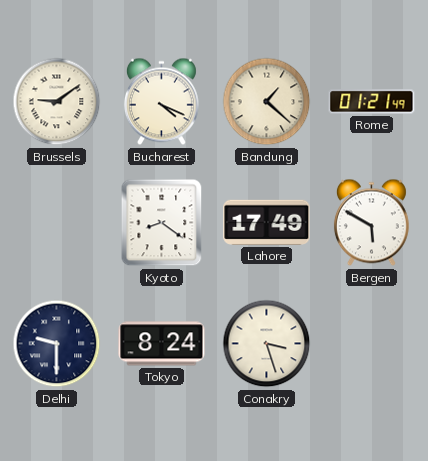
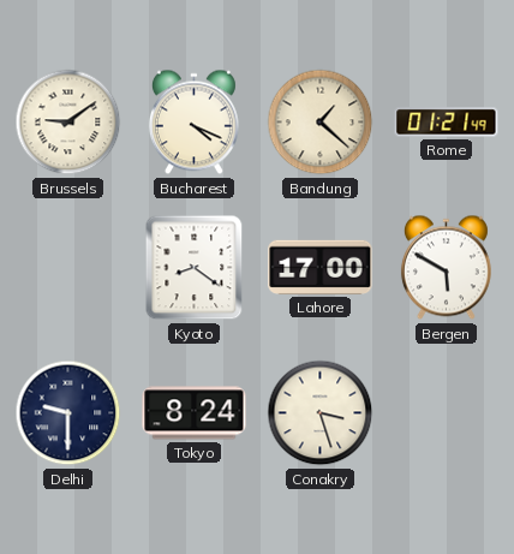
Lahore: 17:49 -> 17:00 (321, 267)
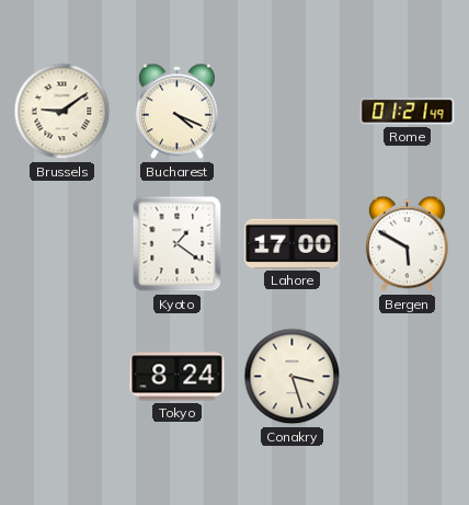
Bandung: 1:22 -> none (321, 123)
Kyoto: 8:21 -> 1:21 (178, 244)
Delhi: 9:30 -> none (68, 413)
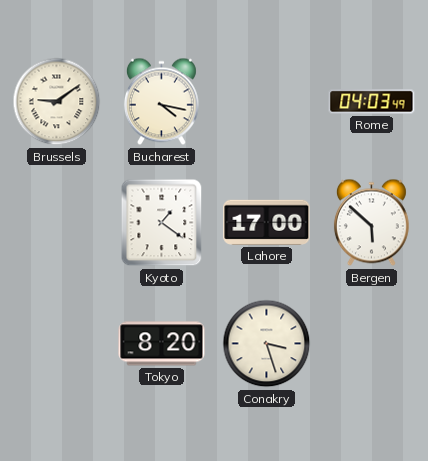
Bucharest: 4:19 -> 4:17 (161, 102)
Rome: 01:21 -> 04:03 (372, 102)
Bergen: 5:50 -> 5:52 (371, 223)
Tokyo: 8:24 -> 8:20 (162, 344)
